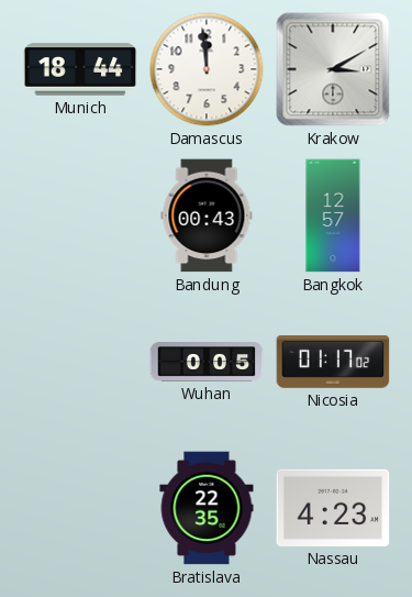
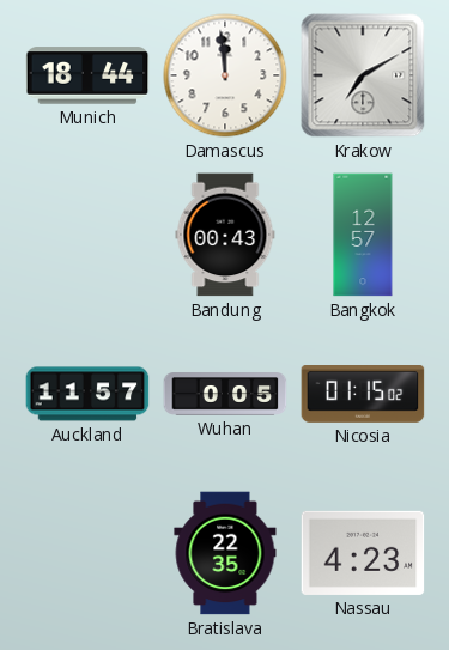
Krakow: 3:10 -> 7:10 (363, 75)
Auckland: none -> 11:57 (87, 394)
Nicosia: 01:17 -> 01:15 (363, 395)
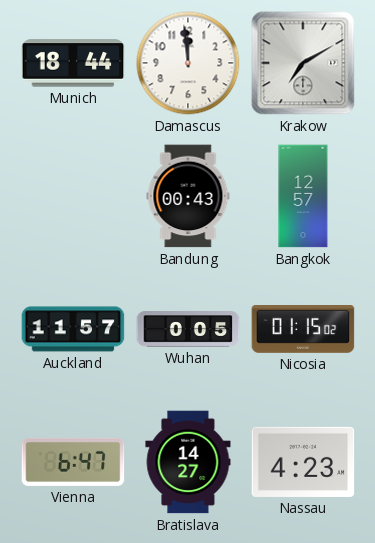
Vienna: none -> 6:47 (73, 462)
Bratislava: 22:35 -> 14:27 (188, 462)
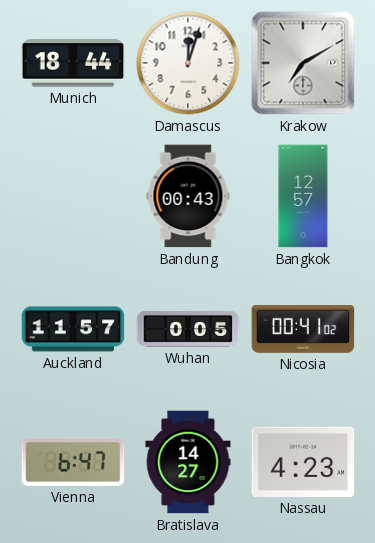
Damascus: 11:59 -> 12:03 (188, 63)
Nicosia: 01:15 -> 00:41 (303, 330)
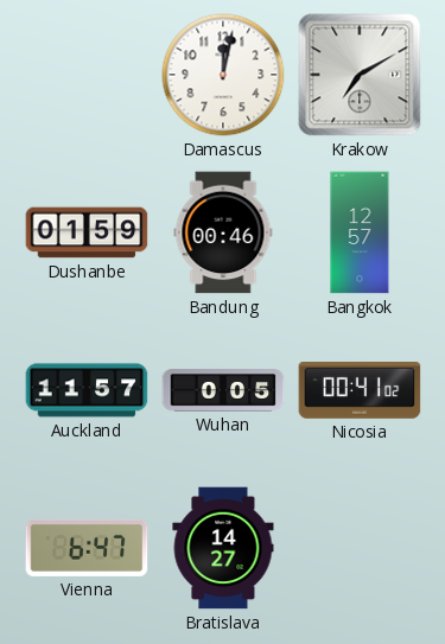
Munich: 18:44 -> none (73, 63)
Damascus: 12:03 -> 12:02 (223, 75)
Dushanbe: none -> 01:59 (87, 232)
Bandung: 00:43 -> 00:46 (223, 232)
Nassau: 4:23 -> none (303, 462)
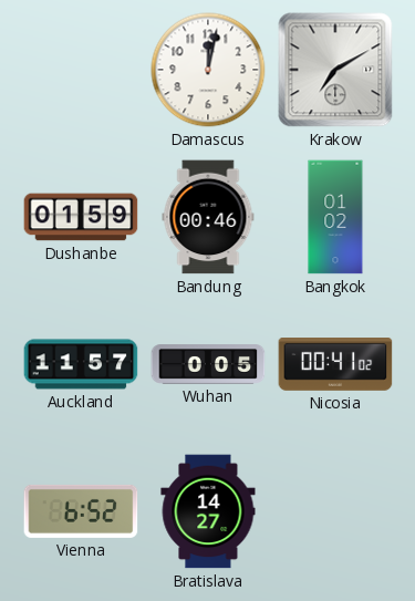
Bangkok: 12:57 -> 01:02 (335, 217)
Vienna: 6:47 -> 6:52 (81, 511)
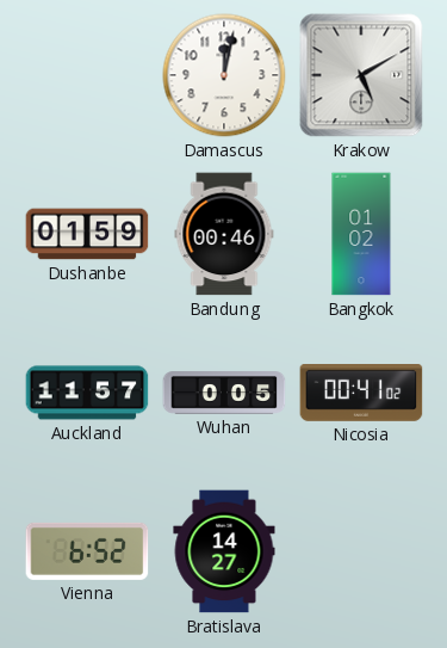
Krakow: 7:10 -> 5:10 (361, 75)
